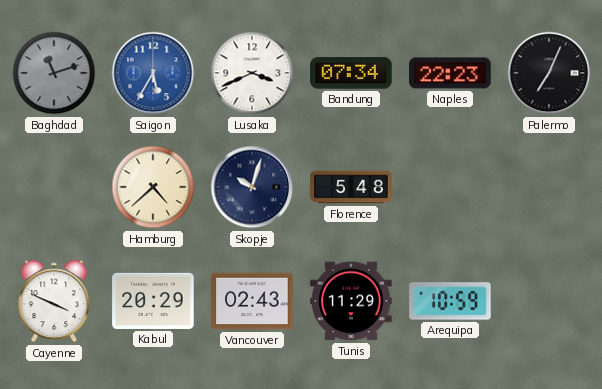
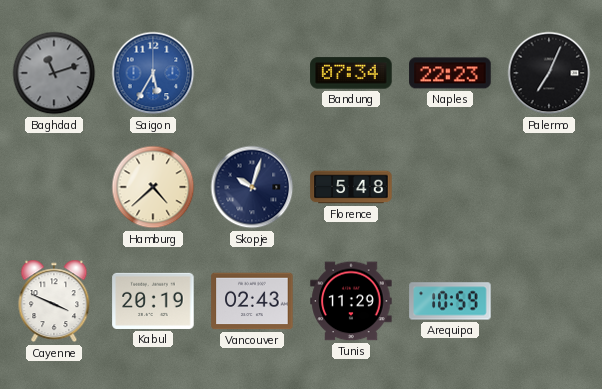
Lusaka: 3:41 -> none (252, 73)
Kabul: 20:29 -> 20:19 (153, 301)
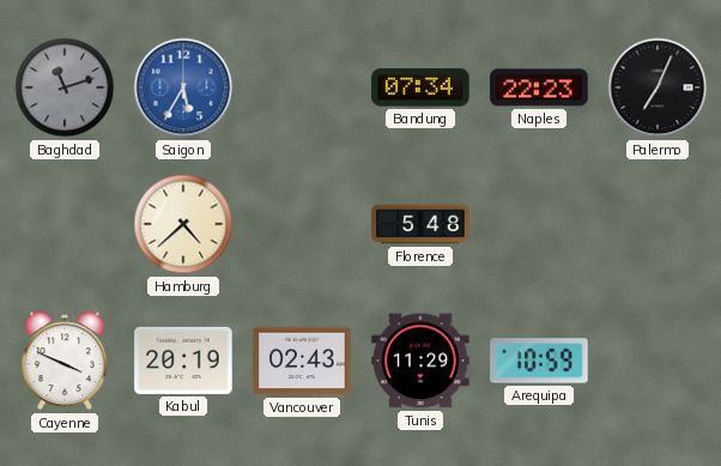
Skopje: 10:03 -> none (252, 187)
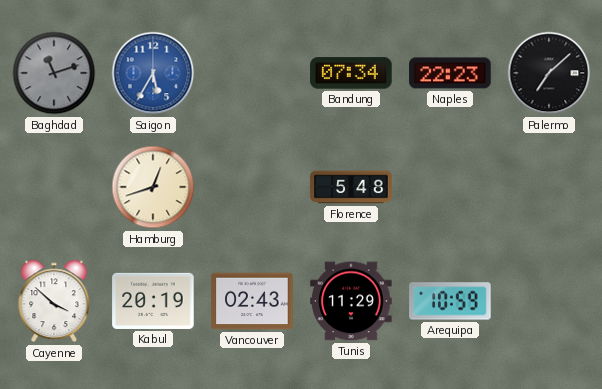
Palermo: 7:04 -> 7:08 (549, 73)
Hamburg: 4:38 -> 12:42 (153, 187)
Cayenne: 3:49 -> 3:52 (54, 301)
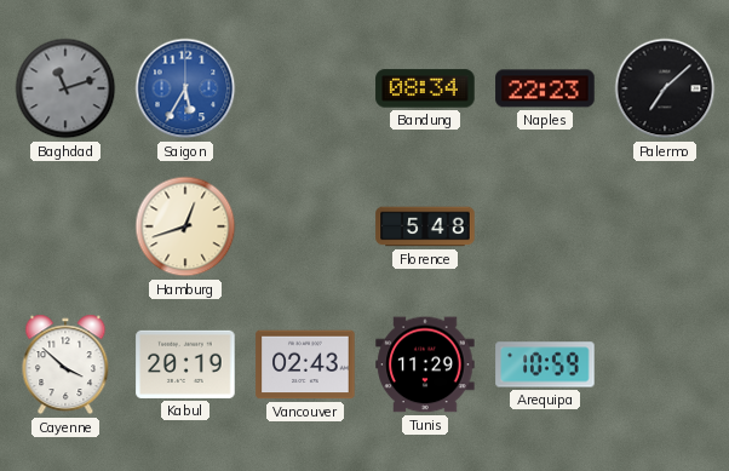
Bandung: 07:34 -> 08:34 (425, 88)
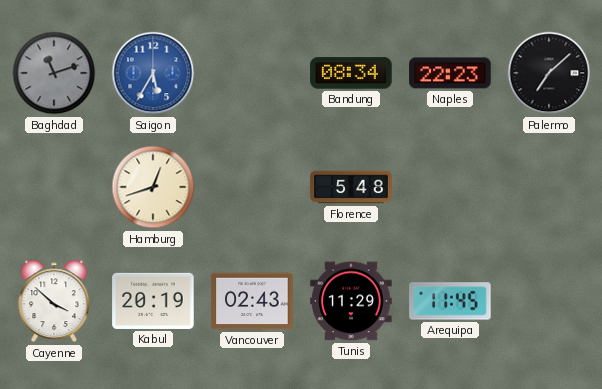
Arequipa: 10:59 -> 11:45 (450, 301)
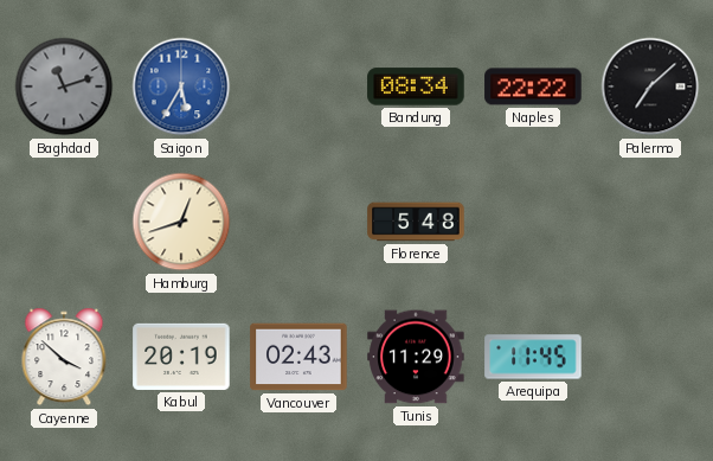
Naples: 22:23 -> 22:22 (533, 87)
